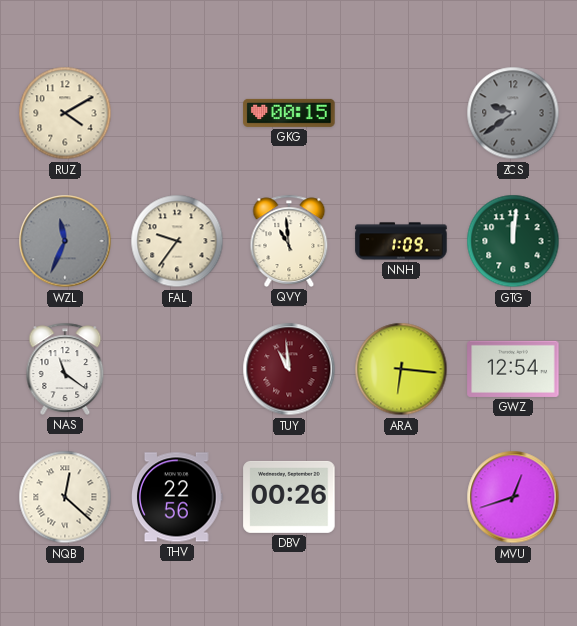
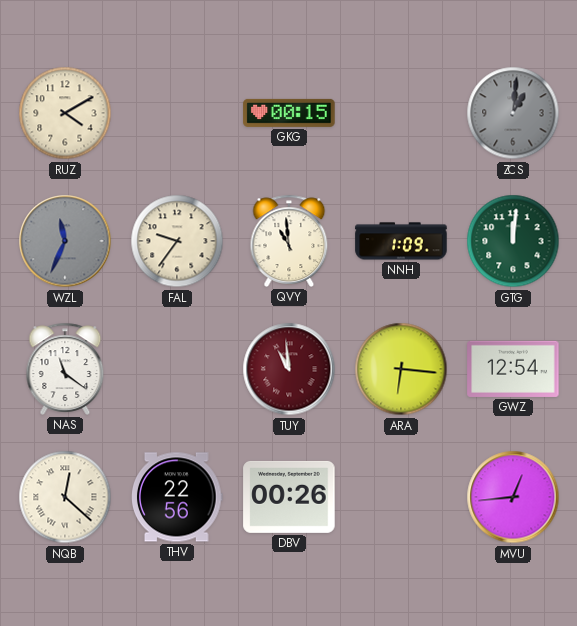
ZCS: 9:39 -> 1:01 (513, 113)
MVU: 12:42 -> 12:44 (513, 497)
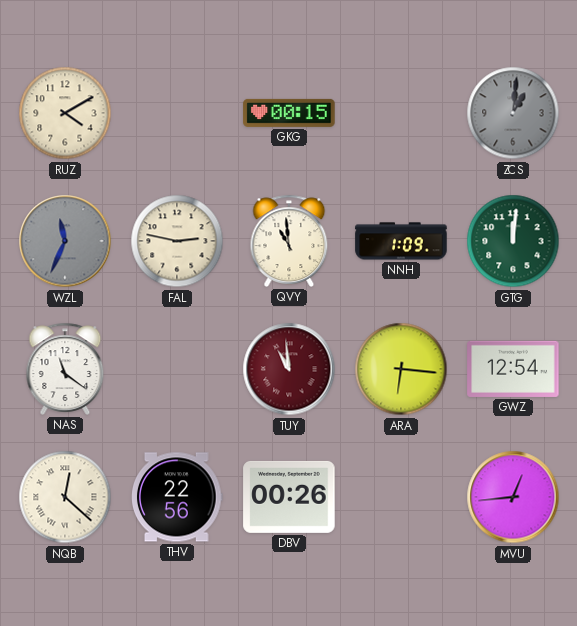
FAL: 9:36 -> 2:47 (177, 241)
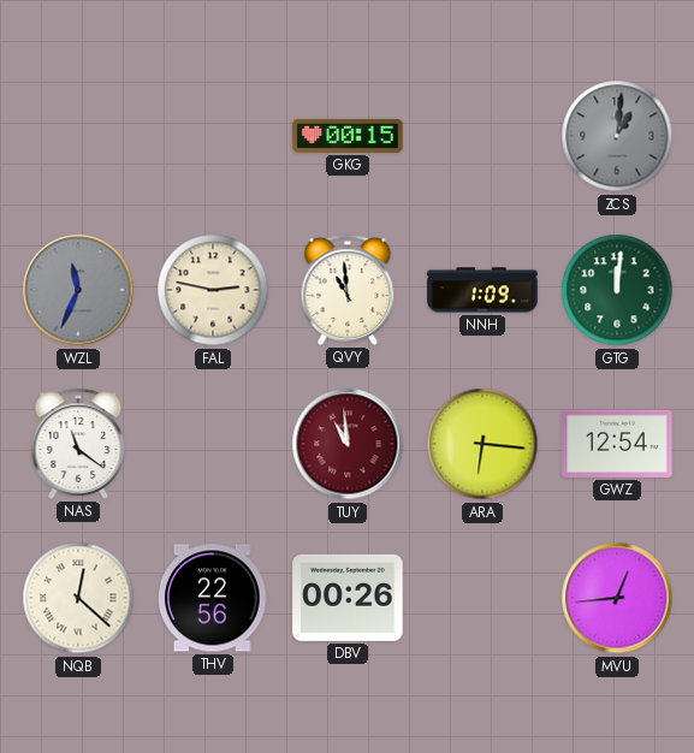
RUZ: 4:10 -> none (65, 113)
